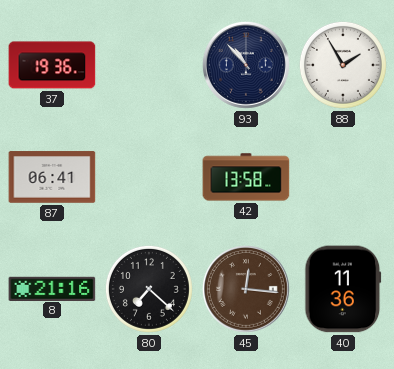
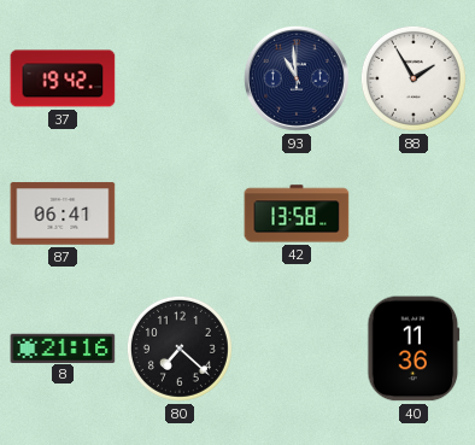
37: 19:36 -> 19:42 (63, 78)
93: 10:53 -> 10:59 (297, 78)
45: 12:16 -> none (246, 289)
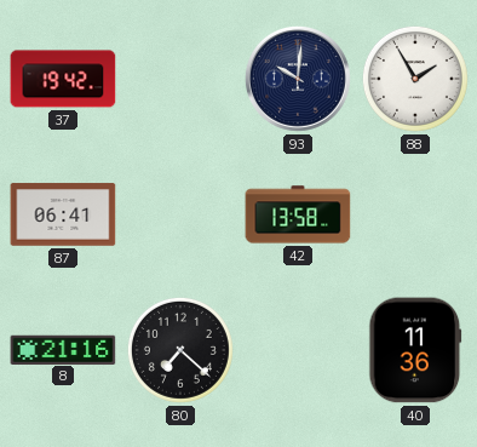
93: 10:59 -> 10:01 (298, 79)
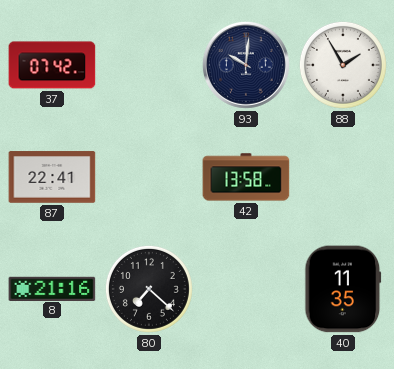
37: 19:42 -> 07:42 (52, 65)
87: 06:41 -> 22:41 (52, 177)
40: 11:36 -> 11:35 (343, 289)
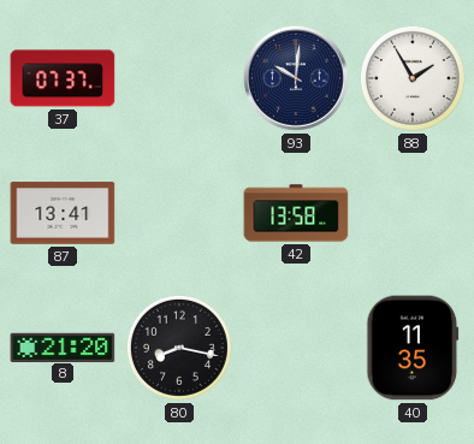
37: 07:42 -> 07:37 (63, 78)
87: 22:41 -> 13:41 (63, 213)
8: 21:16 -> 21:20 (63, 347)
80: 7:22 -> 8:17 (179, 348)
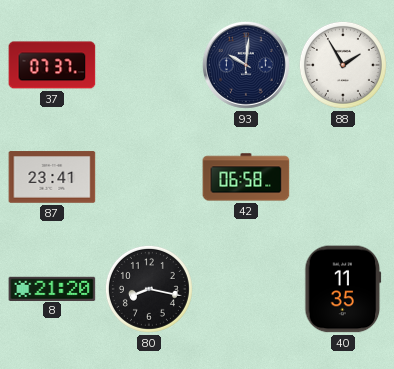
87: 13:41 -> 23:41 (52, 177)
42: 13:58 -> 06:58 (246, 177)
